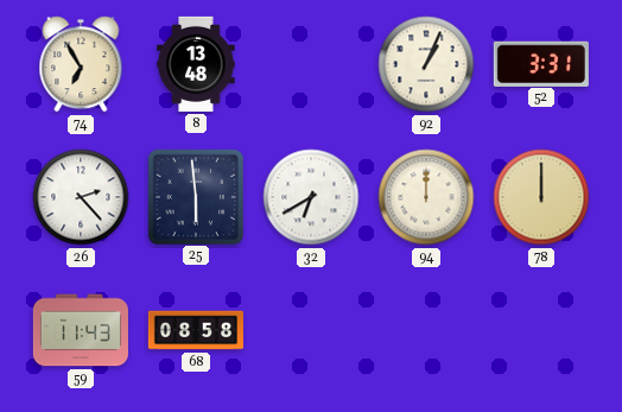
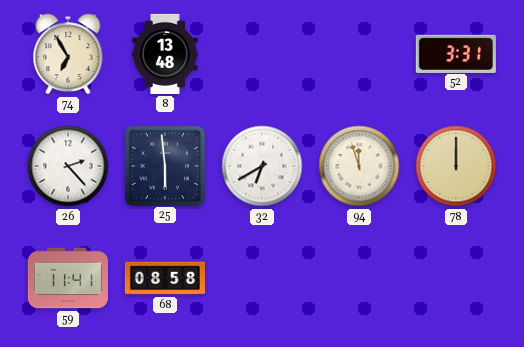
92: 1:04 -> none (426, 64)
94: 12:00 -> 11:57 (359, 166)
59: 11:43 -> 11:41 (68, 278)
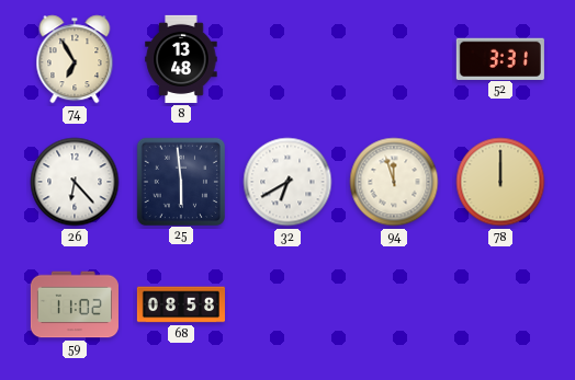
26: 2:23 -> 6:23 (75, 182)
59: 11:41 -> 11:02 (75, 304)
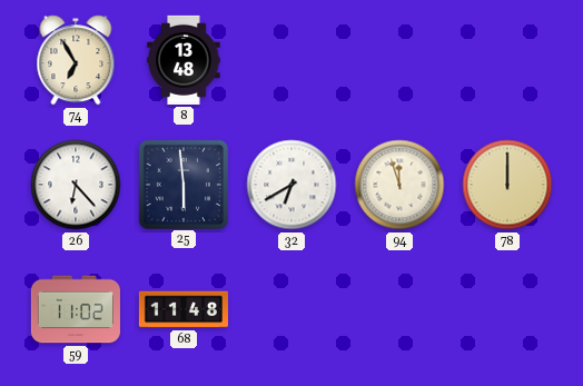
52: 3:31 -> none (500, 58)
68: 08:58 -> 11:48 (184, 309)
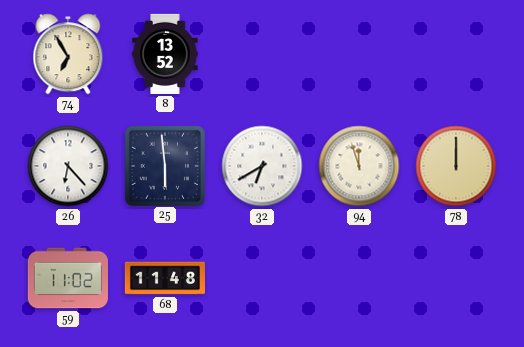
8: 13:48 -> 13:52 (165, 54)
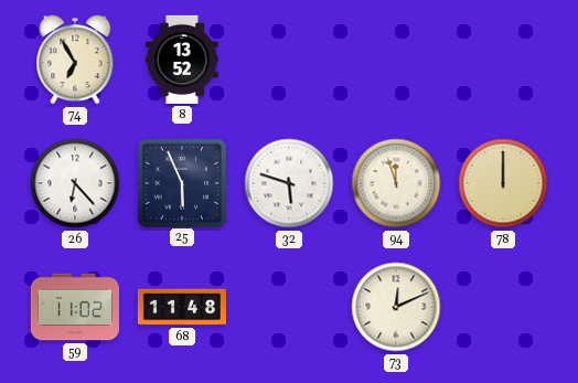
25: 5:59 -> 5:56 (181, 182)
32: 6:40 -> 5:48 (289, 183)
73: none -> 12:11 (396, 307)
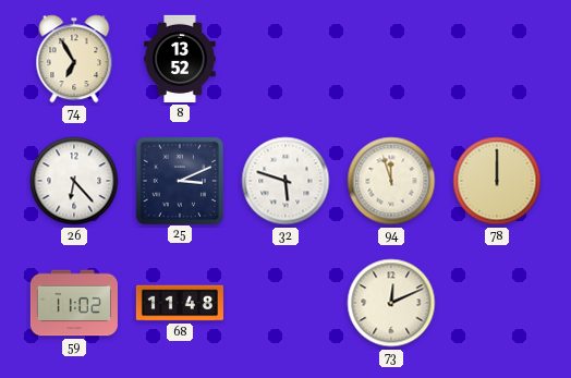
25: 5:56 -> 3:11 (179, 180)
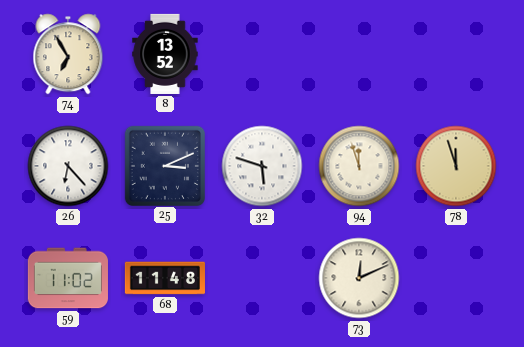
78: 12:00 -> 11:57 (456, 166)
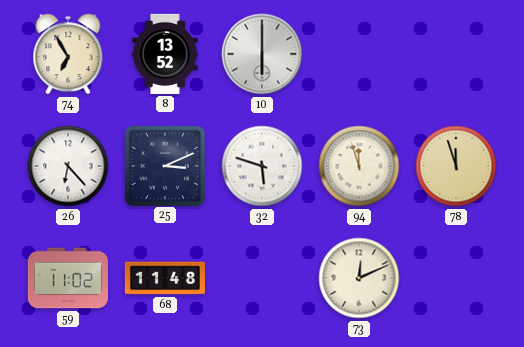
10: none -> 6:00 (262, 54)
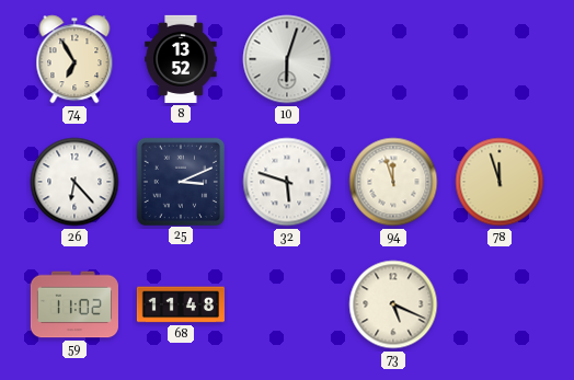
10: 6:00 -> 6:03 (287, 59)
73: 12:11 -> 5:19 (393, 304)
